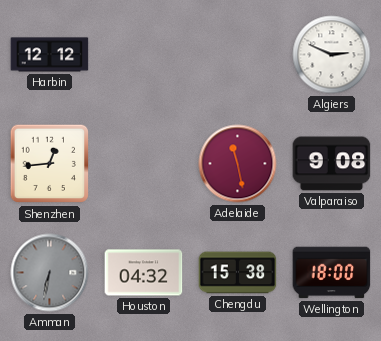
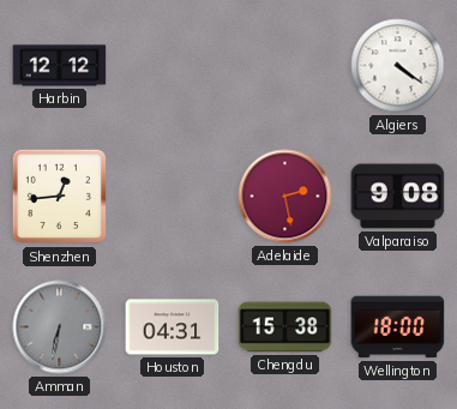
Algiers: 2:49 -> 4:21 (398, 66)
Adelaide: 11:28 -> 2:28 (285, 197)
Houston: 04:32 -> 04:31 (173, 327)
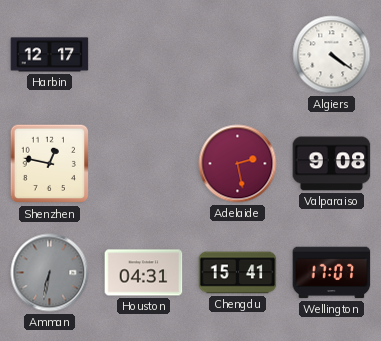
Harbin: 12:12 -> 12:17 (50, 55)
Shenzhen: 12:44 -> 12:47 (50, 164)
Chengdu: 15:38 -> 15:41 (238, 273)
Wellington: 18:00 -> 17:07 (332, 273)
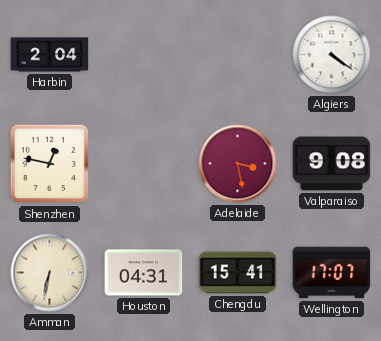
Harbin: 12:17 -> 2:04 (50, 55)
Adelaide: 2:28 -> 3:28 (238, 164)
Amman dial: grey -> cream (50, 273)
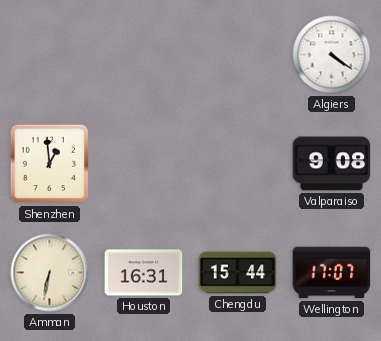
Harbin: 2:04 -> none (50, 55)
Shenzhen: 12:47 -> 12:59 (50, 164)
Adelaide: 3:28 -> none (238, 164)
Houston: 04:31 -> 16:31 (144, 273)
Chengdu: 15:41 -> 15:44 (238, 273)
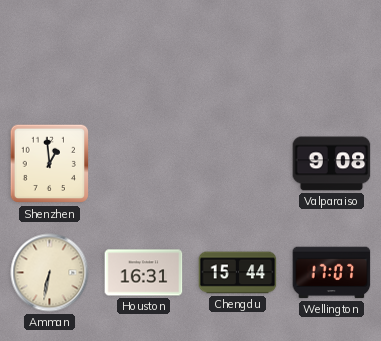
Algiers: 4:21 -> none (332, 55)
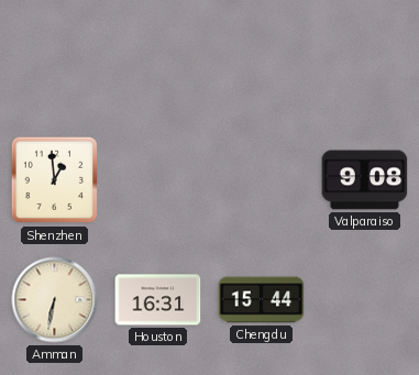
Wellington: 17:07 -> none (332, 273)
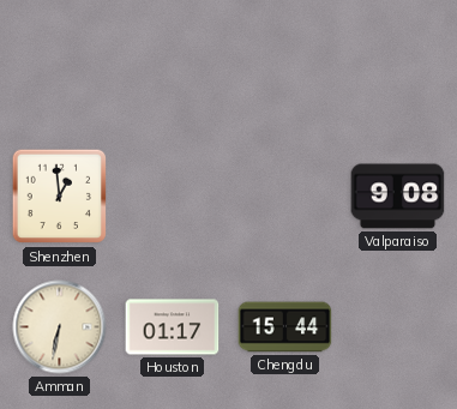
Houston: 16:31 -> 01:17 (173, 327)
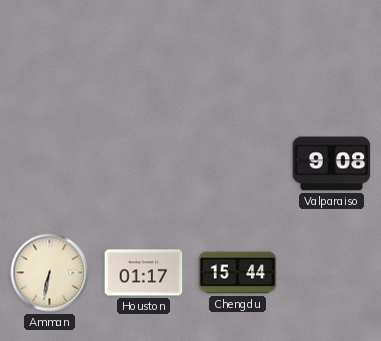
Shenzhen: 12:59 -> none (60, 197)
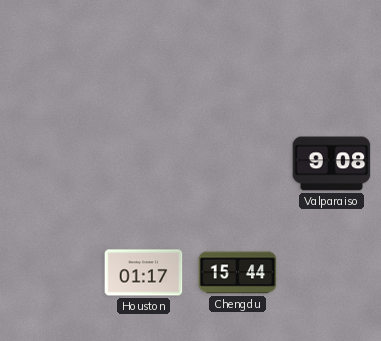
Amman: 6:32 -> none (50, 273)
